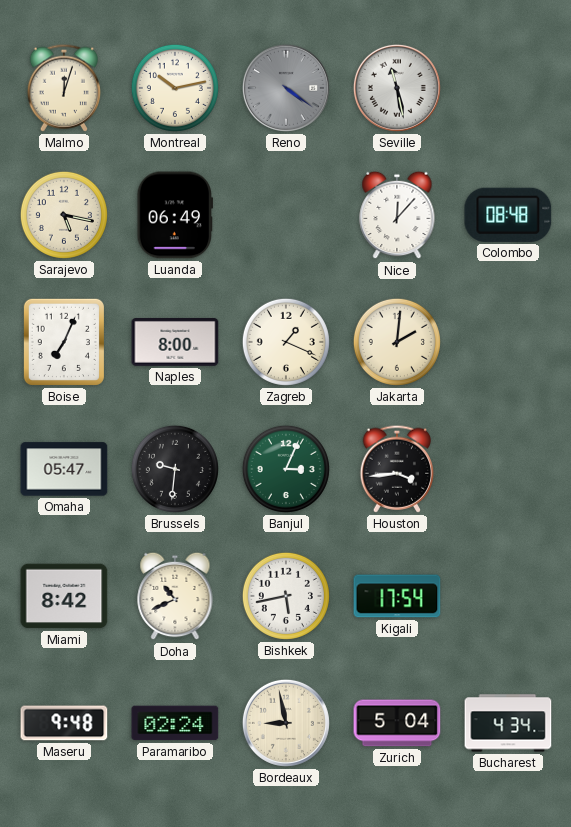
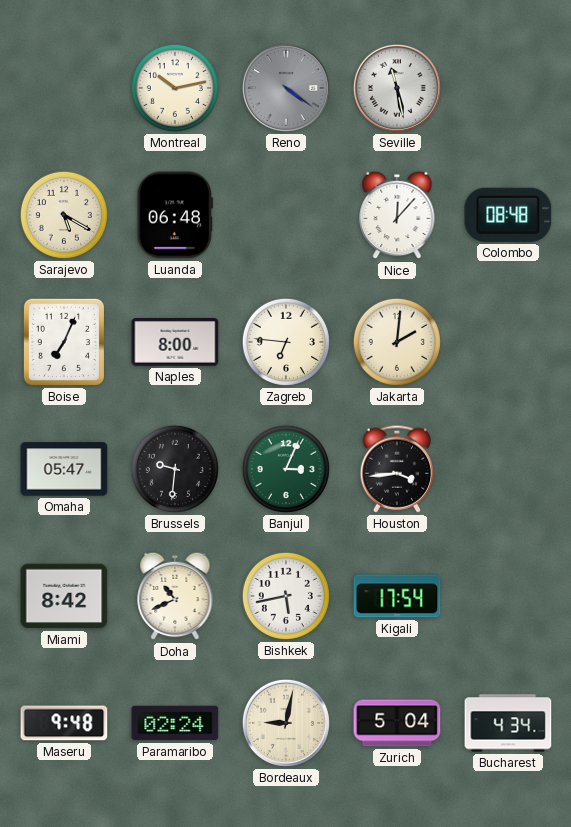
Malmo: 12:03 -> none (64, 88)
Sarajevo: 5:17 -> 5:20 (64, 215)
Luanda: 06:49 -> 06:48 (175, 215)
Zagreb: 1:19 -> 6:46 (286, 342)
Bordeaux: 8:58 -> 9:02 (286, 723)
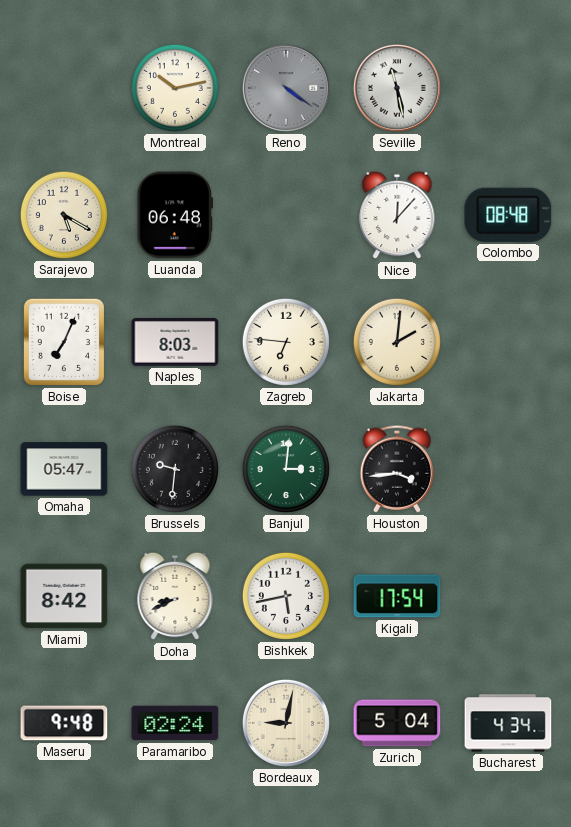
Naples: 8:00 -> 8:03 (175, 343)
Banjul: 3:04 -> 3:01 (286, 469)
Doha: 10:41 -> 8:41 (175, 596)
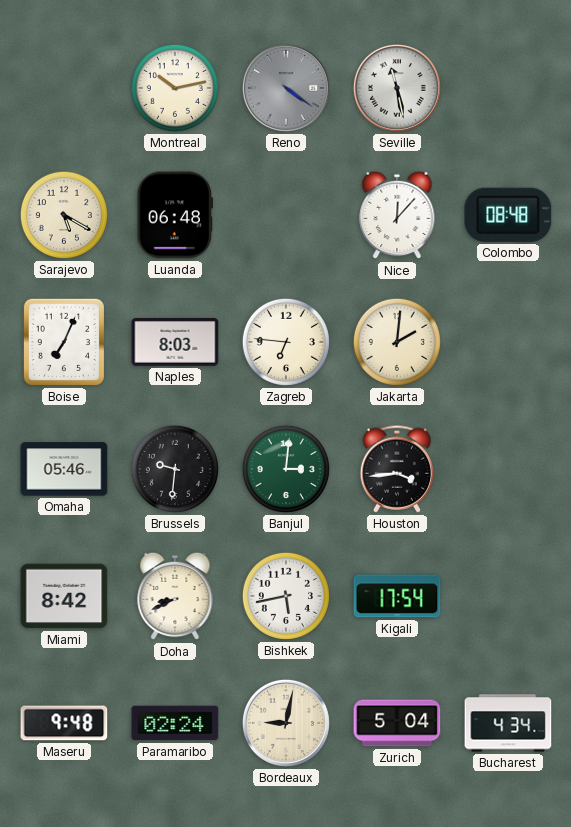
Omaha: 05:47 -> 05:46 (64, 469)
